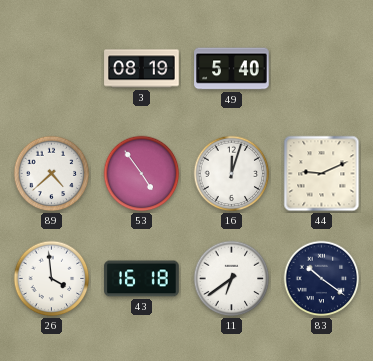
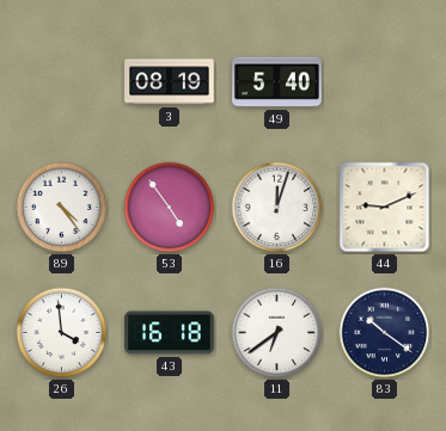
89: 4:38 -> 4:24 (62, 208)
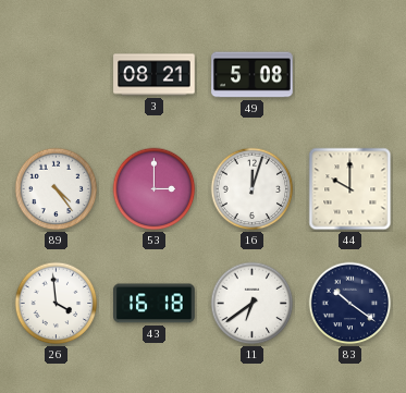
3: 08:19 -> 08:21 (155, 75)
49: 5:40 -> 5:08 (253, 75)
53: 4:54 -> 3:00 (155, 189)
44: 9:11 -> 10:00 (350, 189)
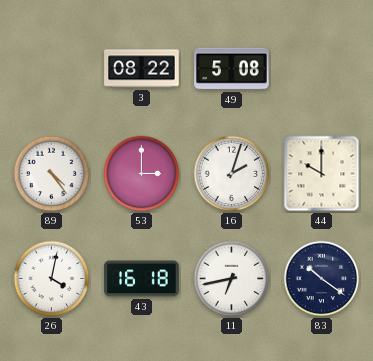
3: 08:21 -> 08:22 (142, 69)
16: 12:03 -> 2:03 (232, 174)
26: 3:59 -> 4:02 (52, 279)
11: 6:39 -> 6:43 (232, 279)
